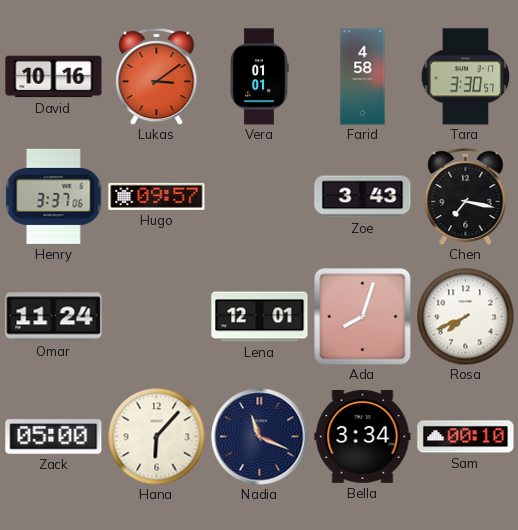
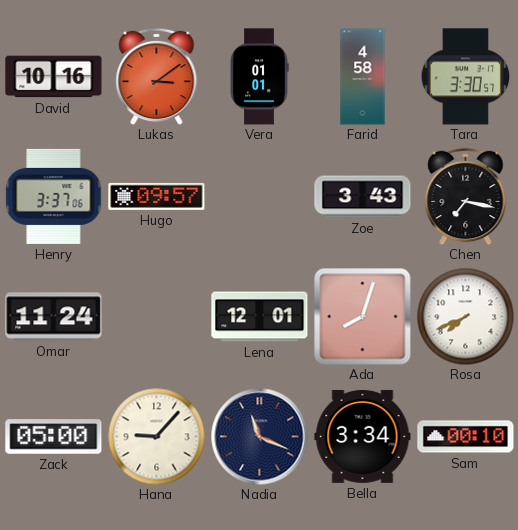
Hana: 6:07 -> 9:07 (156, 436)
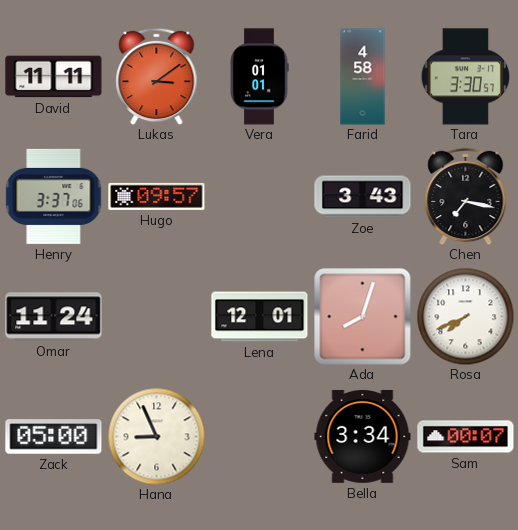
David: 10:16 -> 11:11 (54, 77)
Hana: 9:07 -> 8:56 (156, 436)
Nadia: 11:19 -> none (260, 437)
Sam: 00:10 -> 00:07 (466, 437)
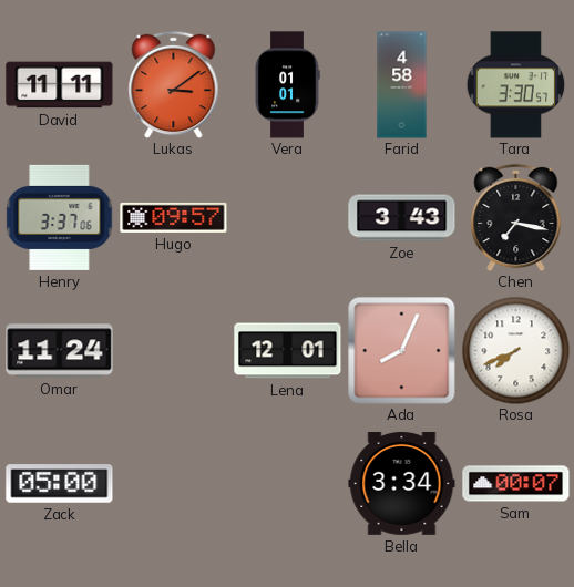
Ada: 8:03 -> 8:04 (402, 351)
Hana: 8:56 -> none (156, 436)
